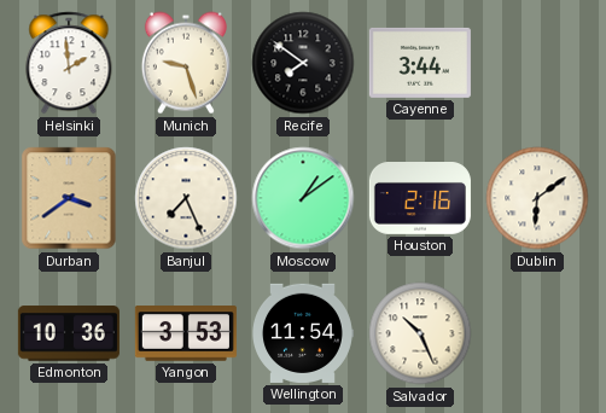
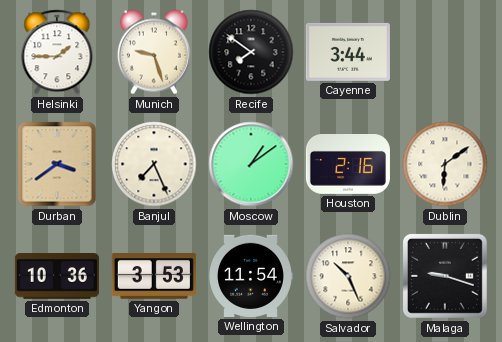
Helsinki: 1:59 -> 1:45 (57, 52)
Malaga: none -> 9:18 (445, 276)
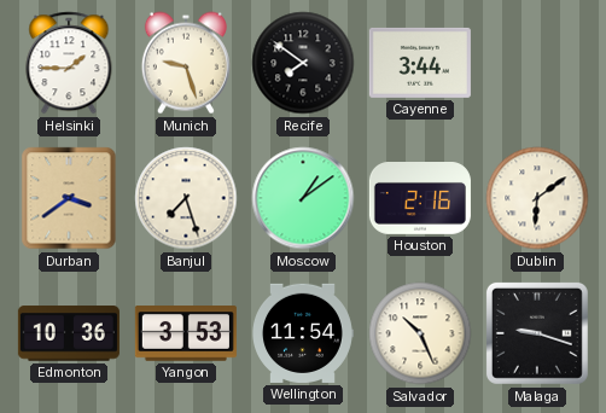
Banjul: 7:26 -> 7:27 (186, 198)
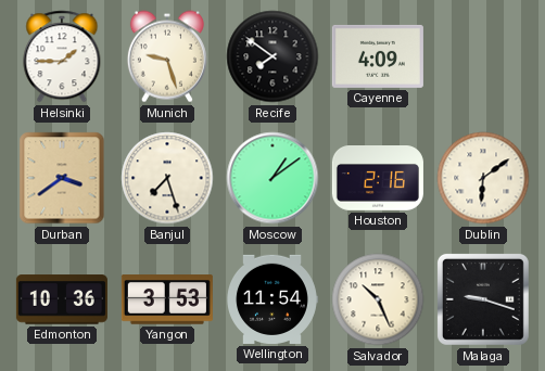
Cayenne: 3:44 -> 4:09 (378, 56)
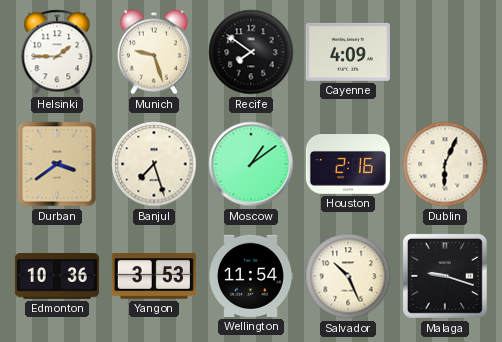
Dublin: 6:09 -> 6:04 (445, 164)
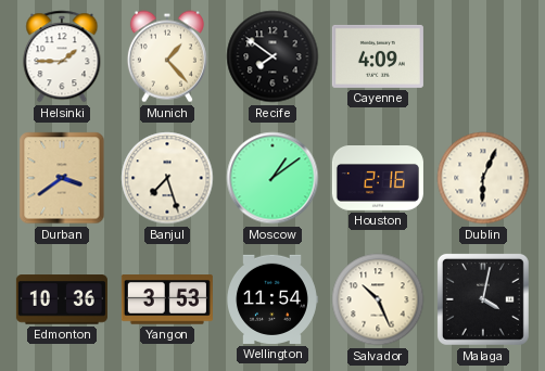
Munich: 9:27 -> 1:23 (167, 56)
Malaga: 9:18 -> 4:02 (483, 299)
